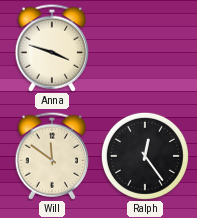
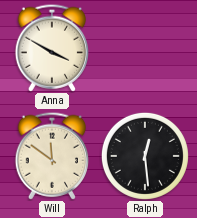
Anna: 3:48 -> 3:50 (51, 48)
Ralph: 12:24 -> 12:29 (145, 156)
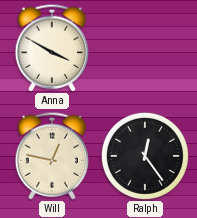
Will: 11:51 -> 12:47 (51, 156)
Ralph: 12:29 -> 12:24 (145, 156)
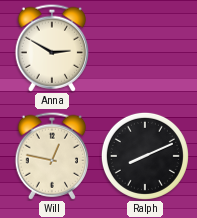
Anna: 3:50 -> 2:50 (51, 48)
Ralph: 12:24 -> 8:11 (145, 156)
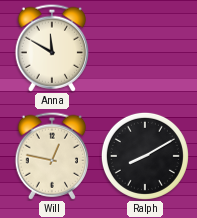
Anna: 2:50 -> 11:50 (51, 48)
Ralph: 8:11 -> 8:10 (145, 156)
